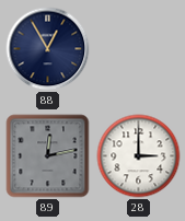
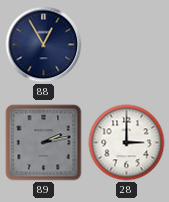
89: 12:13 -> 2:13 (44, 143)
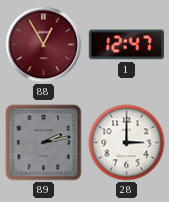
88 dial: navy -> burgundy (44, 45)
1: none -> 12:47 (127, 45)
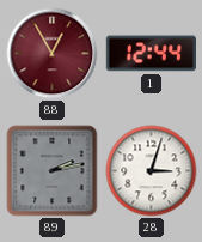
1: 12:47 -> 12:44 (152, 54)
28: 3:00 -> 3:03 (152, 171)
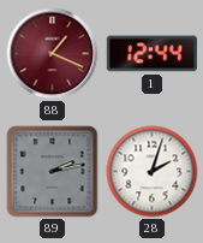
88: 12:55 -> 1:19 (53, 54)
28: 3:03 -> 2:03 (153, 172)
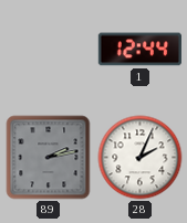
88: 1:19 -> none (53, 54)
28: 2:03 -> 2:04 (141, 158)
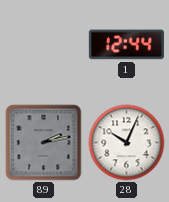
28: 2:04 -> 10:04 (127, 143)
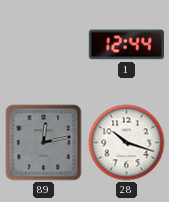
89: 2:13 -> 12:13 (44, 143)
28: 10:04 -> 10:18 (127, 143)
